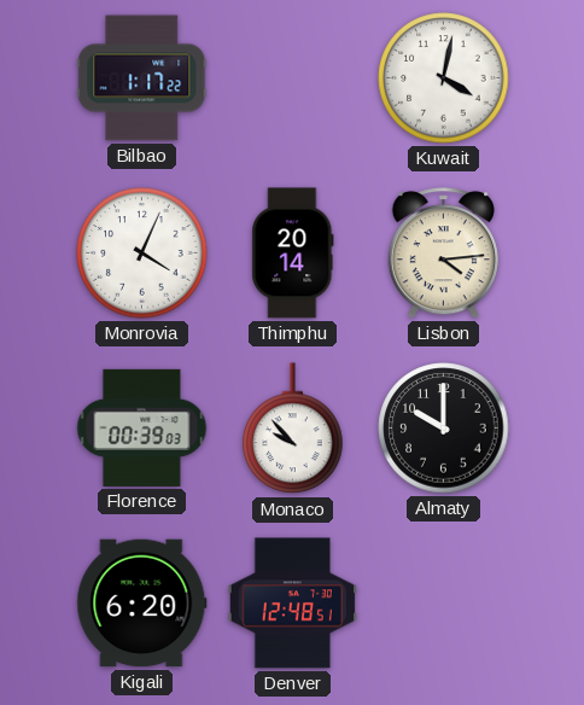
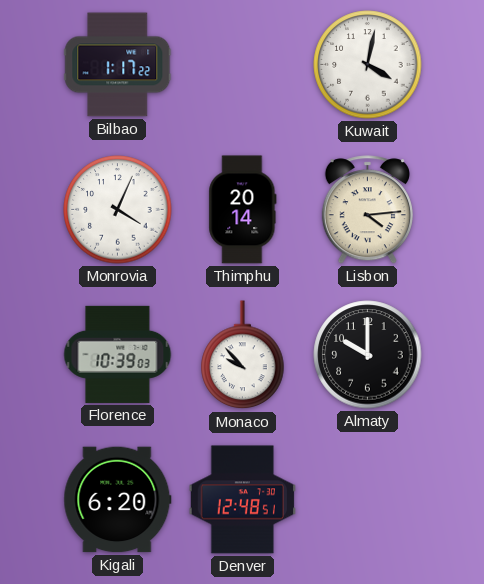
Florence: 00:39 -> 10:39 (118, 354)
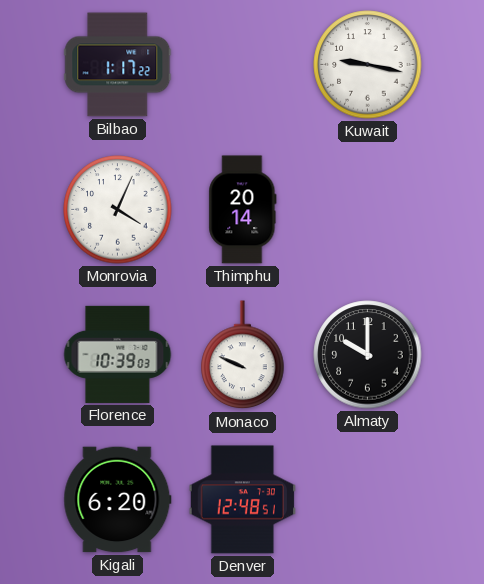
Kuwait: 4:02 -> 9:17 (368, 65)
Lisbon: 4:14 -> none (367, 210)
Monaco: 9:53 -> 9:49 (243, 355)
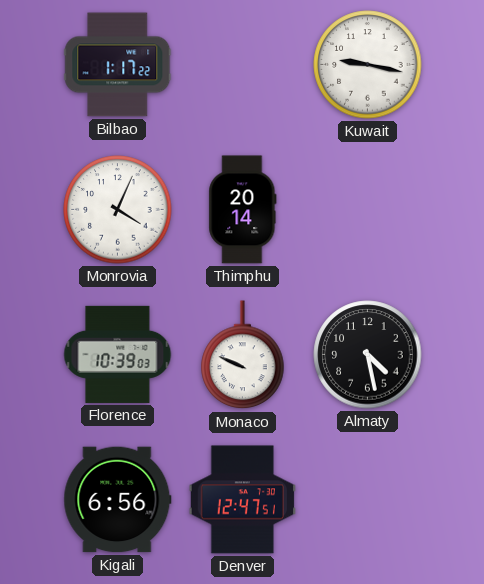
Almaty: 10:00 -> 4:28 (368, 355)
Kigali: 6:20 -> 6:56 (118, 500)
Denver: 12:48 -> 12:47 (242, 500)
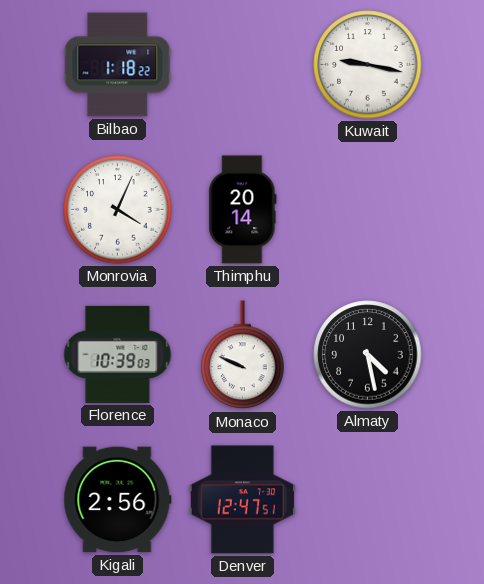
Bilbao: 1:17 -> 1:18 (118, 65)
Kigali: 6:56 -> 2:56 (118, 500)
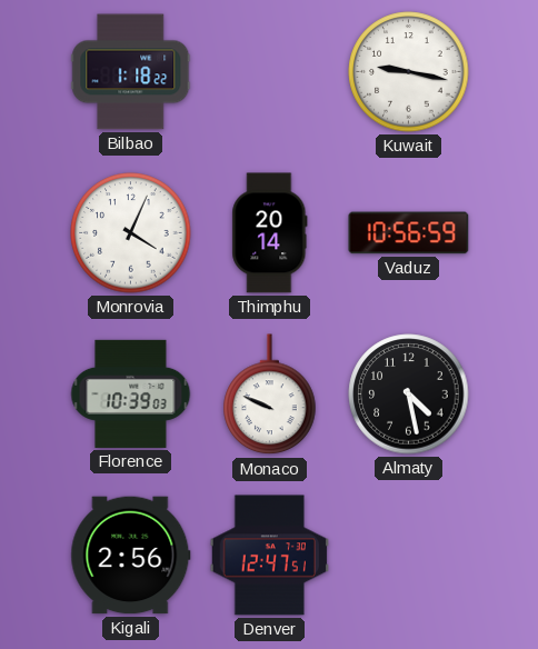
Vaduz: none -> 10:56 (409, 233)
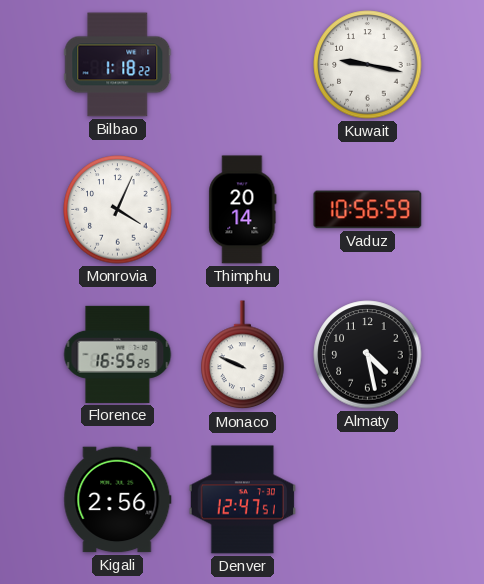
Florence: 10:39 -> 16:55 (118, 354)
